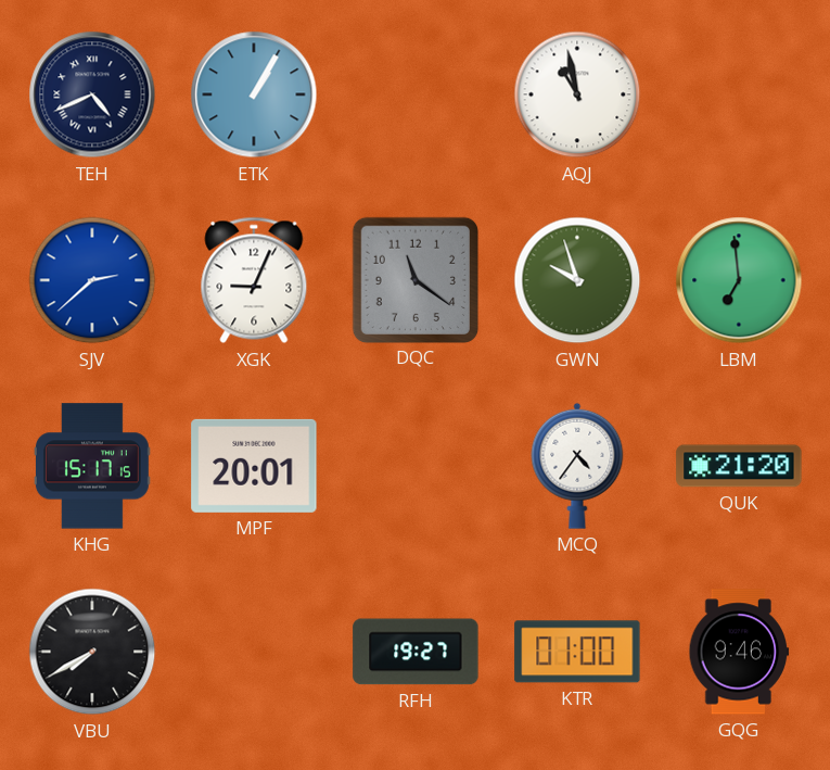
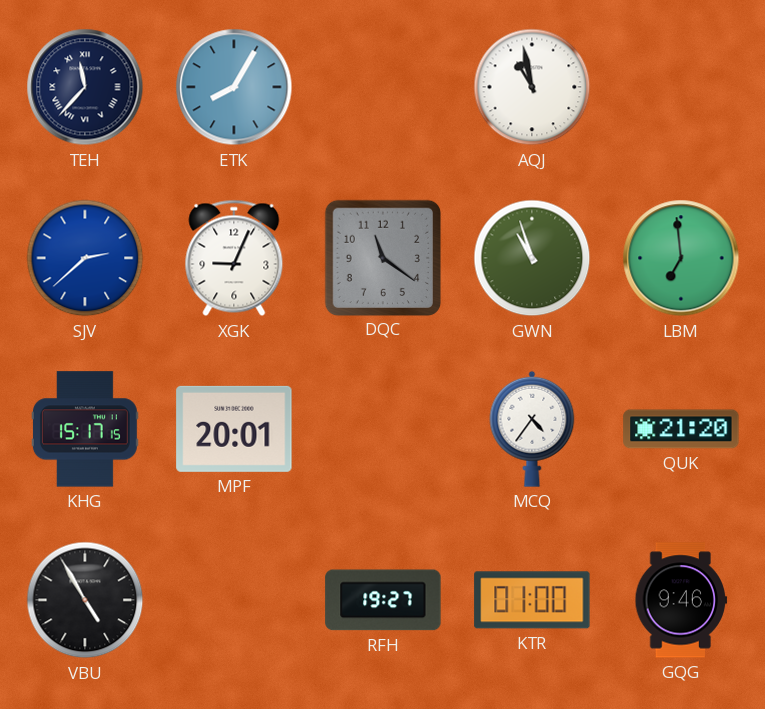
TEH: 4:41 -> 11:37 (85, 87)
ETK: 1:05 -> 8:05 (234, 87)
GWN: 9:57 -> 10:57 (532, 258)
VBU: 7:40 -> 4:55 (85, 600)
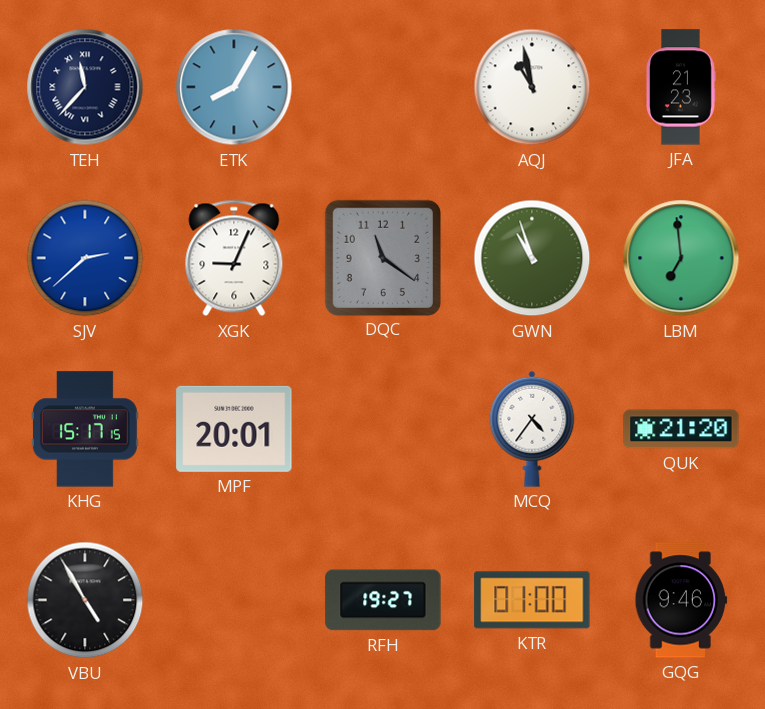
JFA: none -> 21:23 (681, 87)
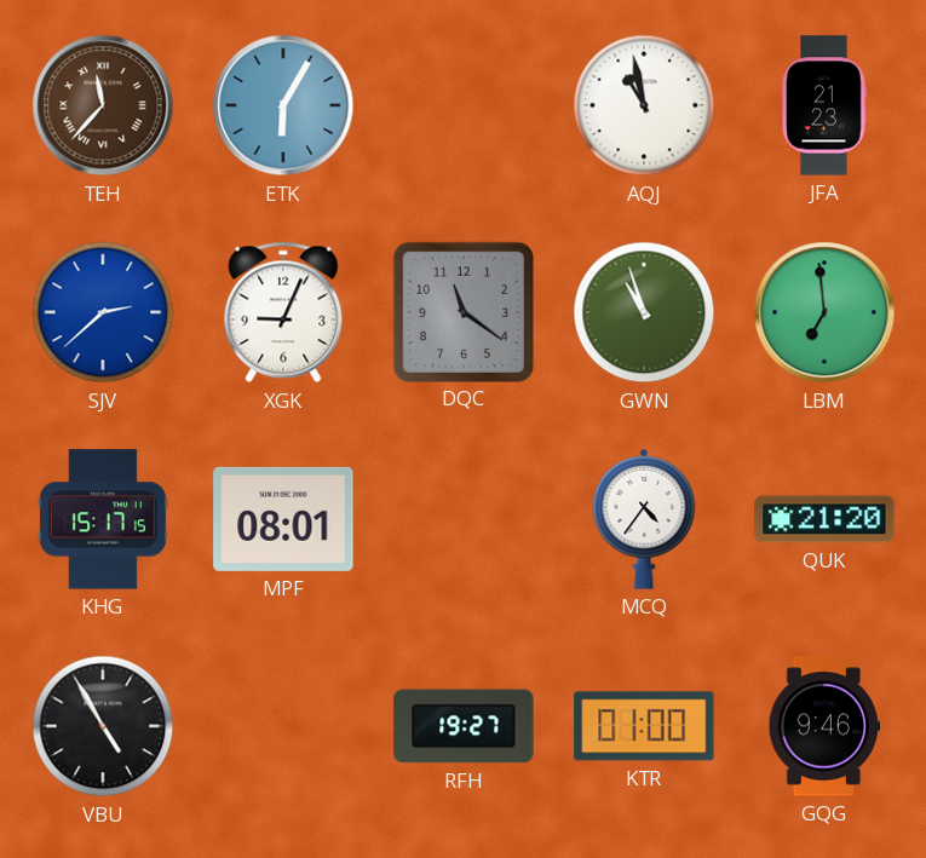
TEH dial: navy -> brown (103, 105)
ETK: 8:05 -> 6:05 (283, 105)
MPF: 20:01 -> 08:01 (283, 519)
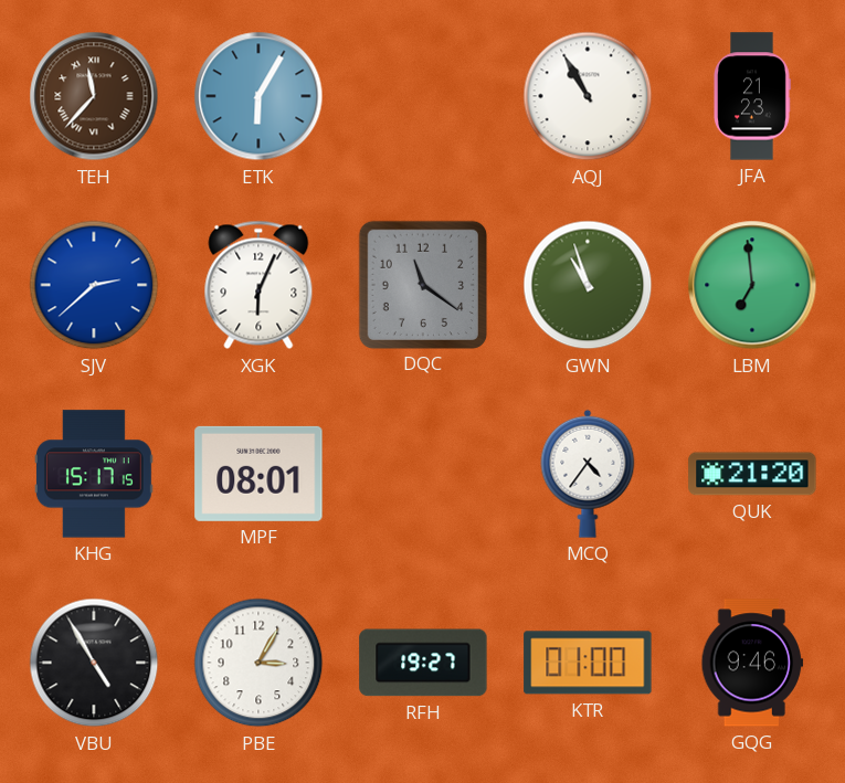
AQJ: 10:58 -> 10:55 (588, 96)
XGK: 9:04 -> 6:04 (258, 285)
PBE: none -> 3:05 (258, 663)
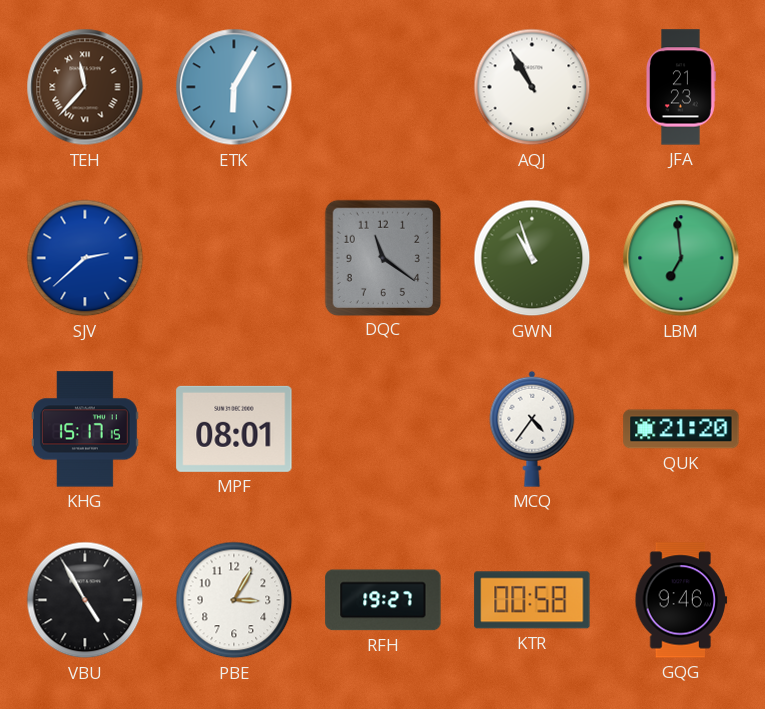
XGK: 6:04 -> none (258, 285)
KTR: 01:00 -> 00:58 (532, 600)
